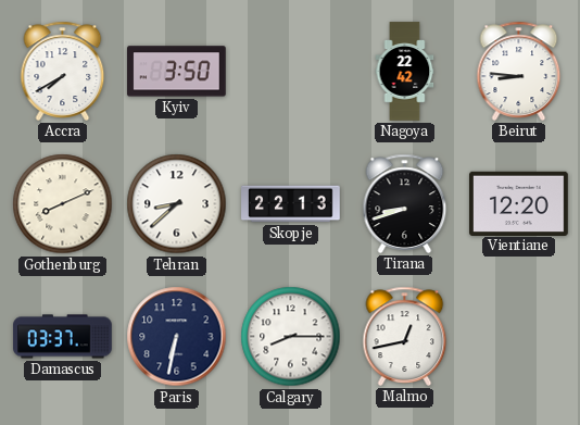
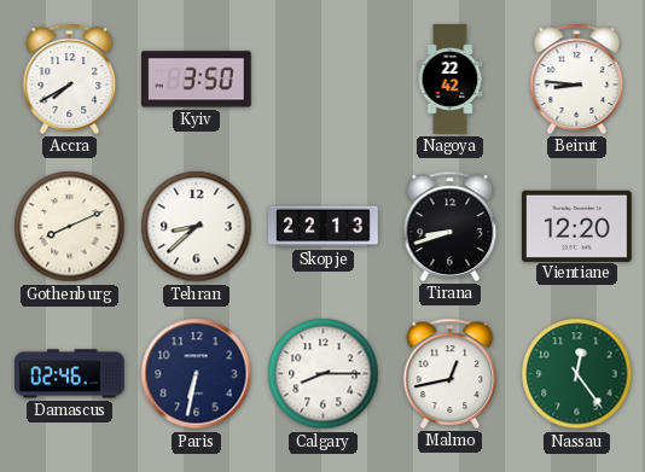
Damascus: 03:37 -> 02:46 (70, 374)
Nassau: none -> 12:24 (577, 374)
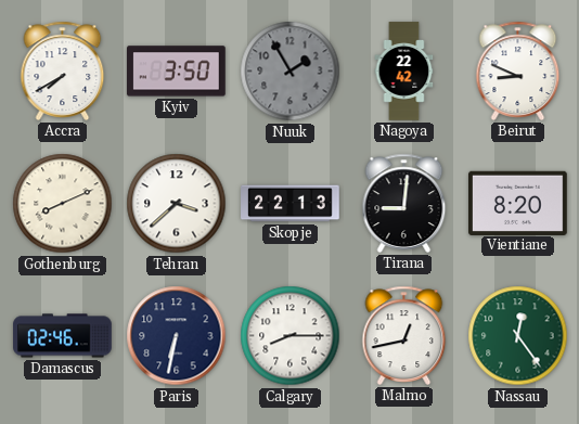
Nuuk: none -> 1:55 (291, 72)
Beirut: 8:46 -> 8:49 (518, 70)
Tehran: 8:38 -> 3:38 (177, 204)
Tirana: 8:42 -> 9:01 (404, 203)
Vientiane: 12:20 -> 8:20 (518, 203)
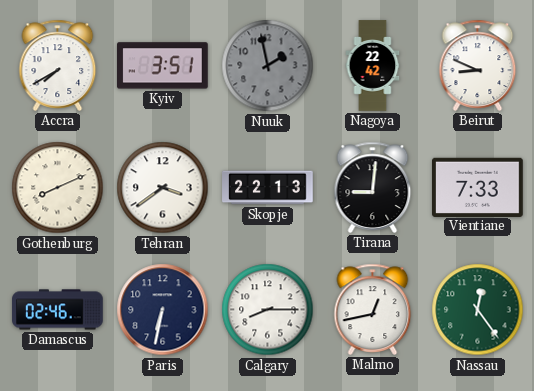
Kyiv: 3:50 -> 3:51 (163, 66)
Nuuk: 1:55 -> 1:58 (268, 66)
Tehran: 3:38 -> 3:39 (163, 188)
Vientiane: 8:20 -> 7:33 (478, 187)
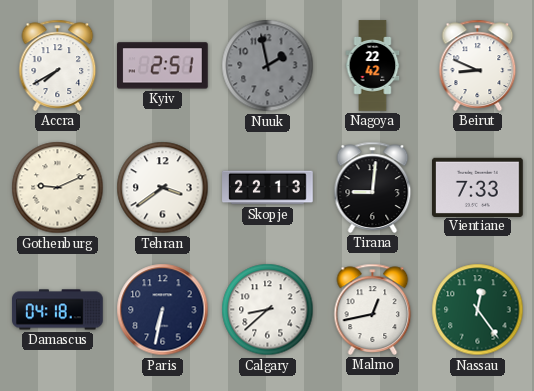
Kyiv: 3:51 -> 2:51 (163, 66)
Gothenburg: 8:11 -> 9:11 (58, 188)
Damascus: 02:46 -> 04:18 (58, 310)
Calgary: 8:15 -> 8:38 (268, 310)
